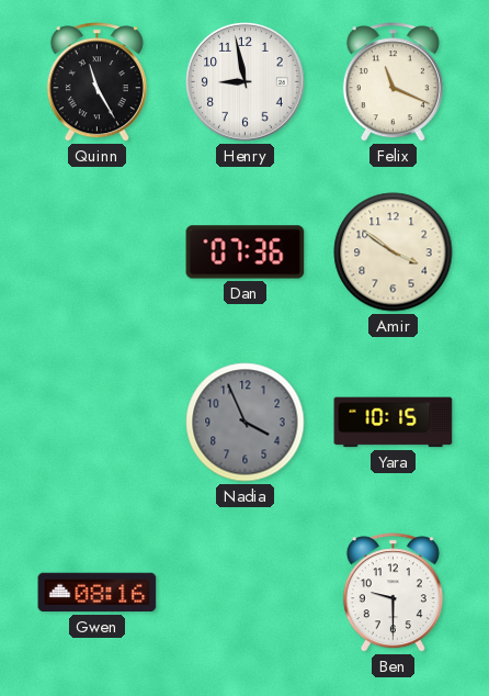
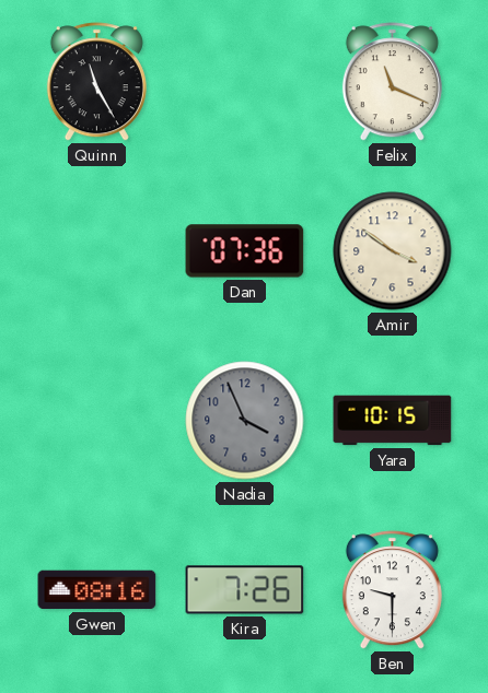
Henry: 8:58 -> none (246, 82)
Kira: none -> 7:26 (245, 590)
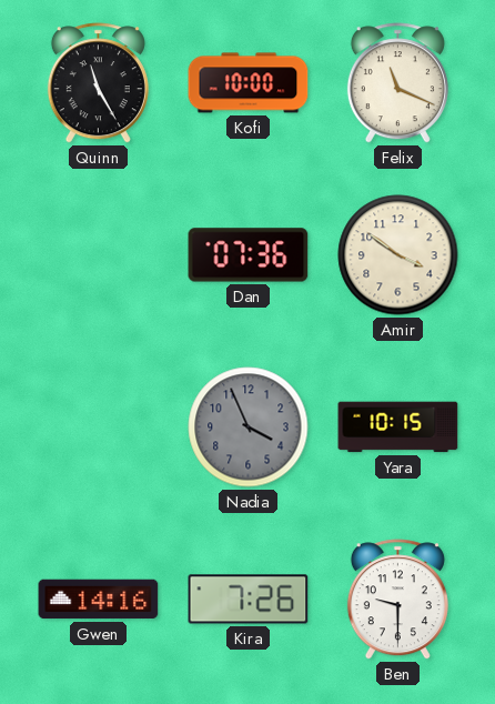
Kofi: none -> 10:00 (249, 83)
Gwen: 08:16 -> 14:16 (99, 600)
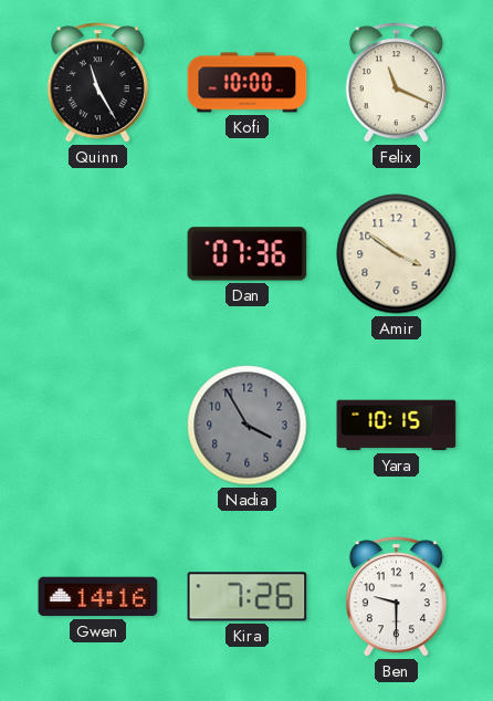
Nadia: 3:56 -> 3:55 (248, 426)
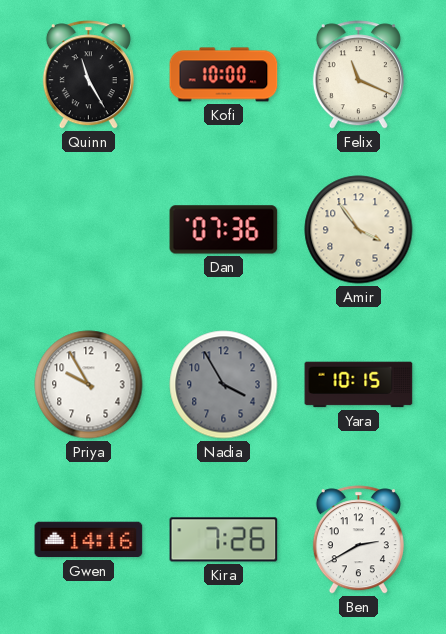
Amir: 3:51 -> 3:54 (359, 230)
Priya: none -> 9:55 (89, 385)
Ben: 9:30 -> 2:40 (358, 540)
